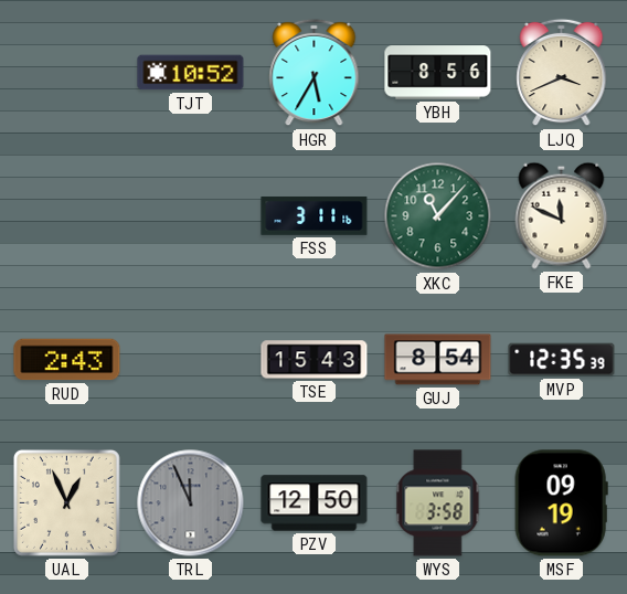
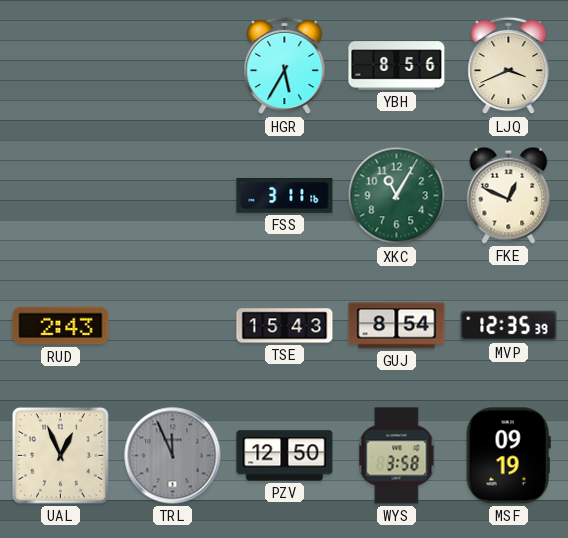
TJT: 10:52 -> none (191, 73)
XKC: 11:07 -> 11:05 (397, 196)
FKE: 11:49 -> 12:49 (509, 195)
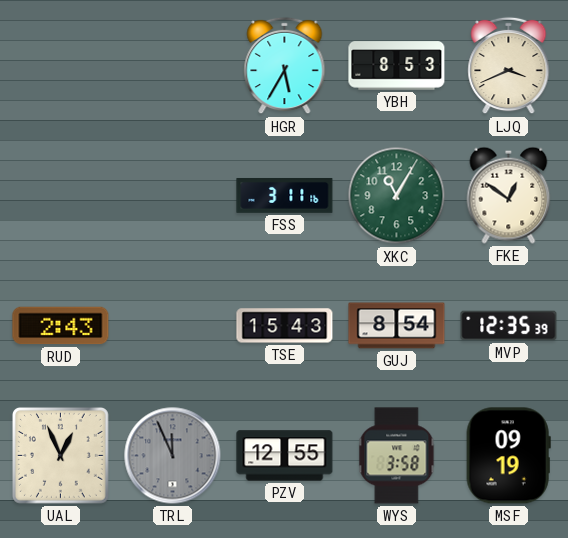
YBH: 8:56 -> 8:53 (397, 66)
FKE: 12:49 -> 12:51 (509, 195)
PZV: 12:50 -> 12:55 (285, 456)
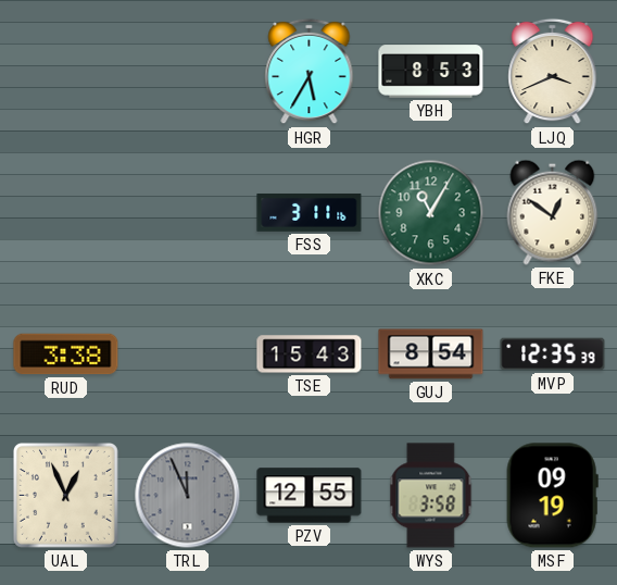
RUD: 2:43 -> 3:38 (66, 354)
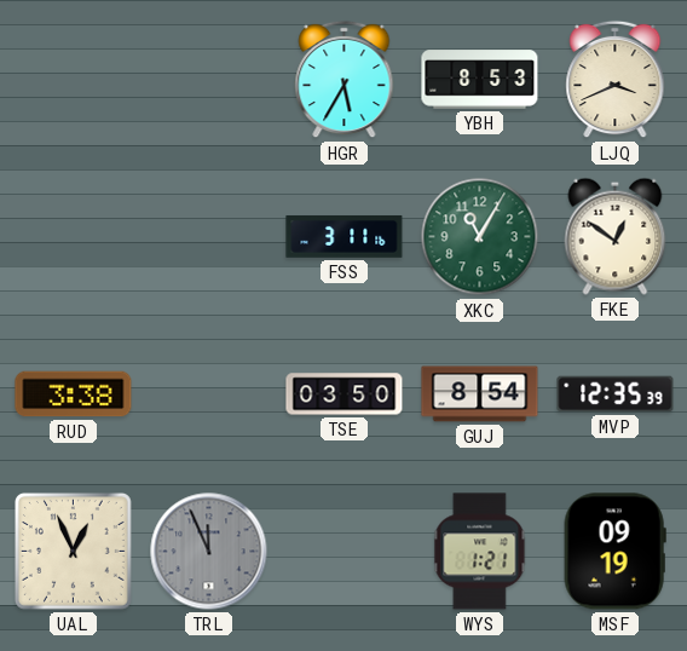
TSE: 15:43 -> 03:50 (345, 394)
PZV: 12:55 -> none (310, 496)
WYS: 3:58 -> 1:21 (480, 552)
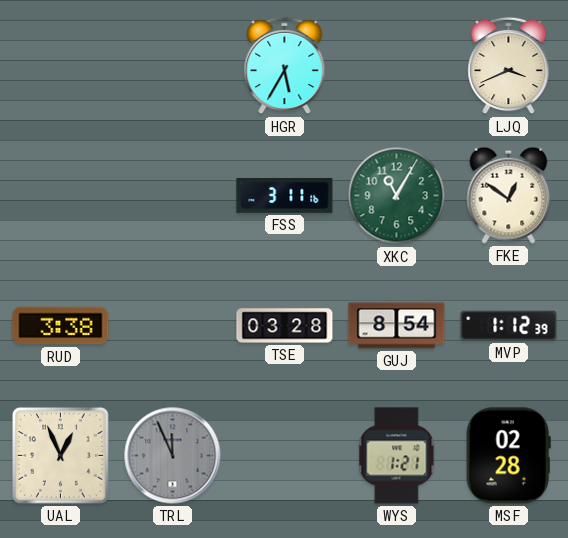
YBH: 8:53 -> none (480, 80)
TSE: 03:50 -> 03:28 (285, 326)
MVP: 12:35 -> 1:12 (509, 326)
MSF: 09:19 -> 02:28 (508, 456)
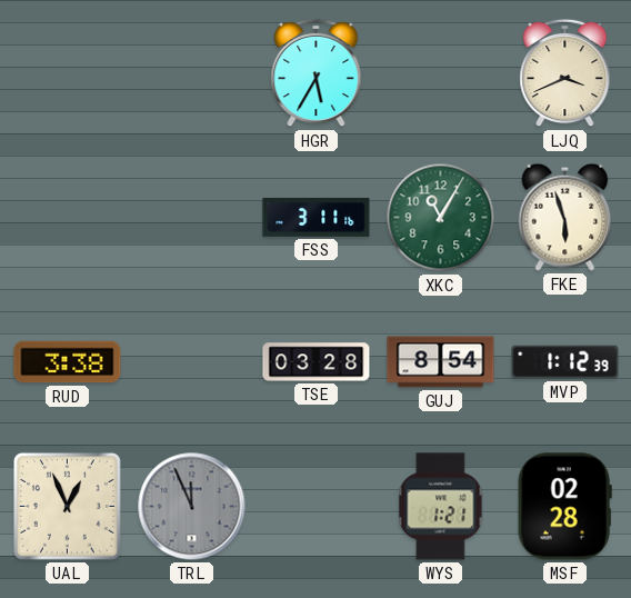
FKE: 12:51 -> 5:57 (565, 217)
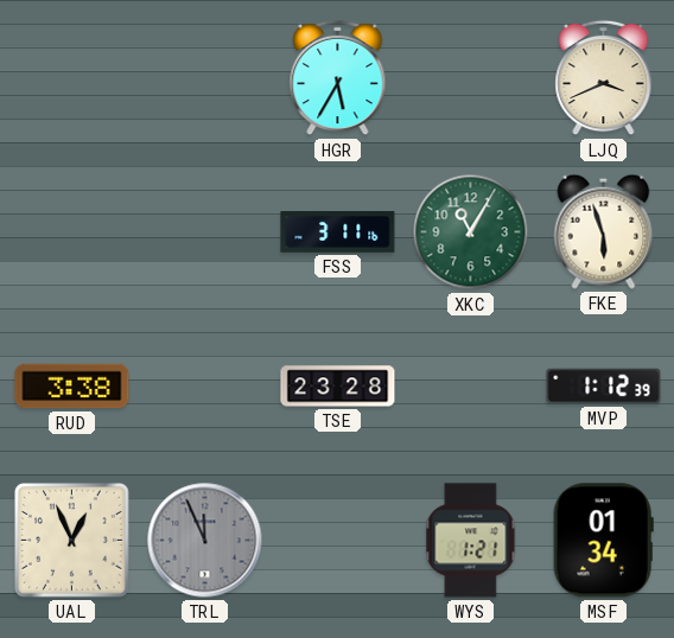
TSE: 03:28 -> 23:28 (338, 387)
GUJ: 8:54 -> none (441, 362)
MSF: 02:28 -> 01:34 (603, 541)
